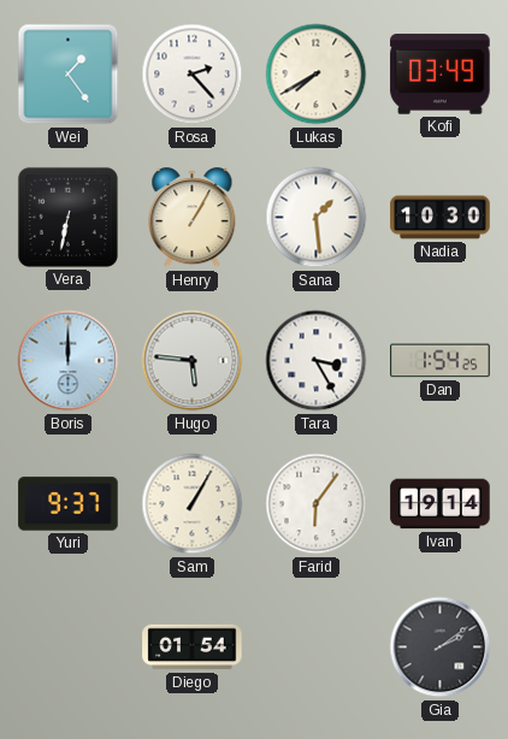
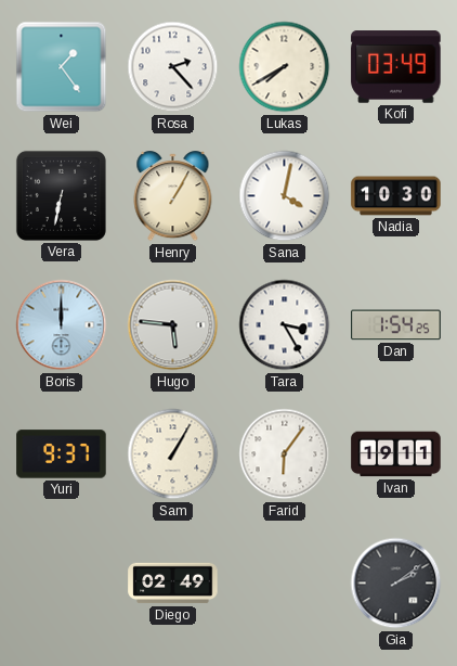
Sana: 1:29 -> 4:02 (285, 196)
Ivan: 19:14 -> 19:11 (396, 454)
Diego: 01:54 -> 02:49 (173, 584)
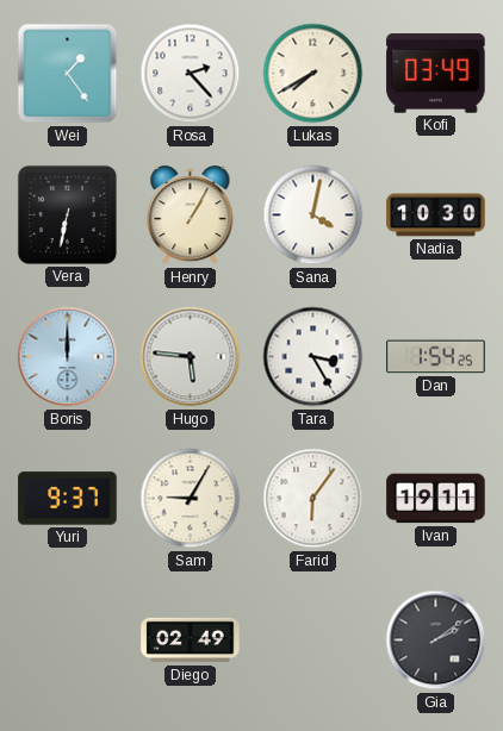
Sam: 1:05 -> 9:05 (191, 499)
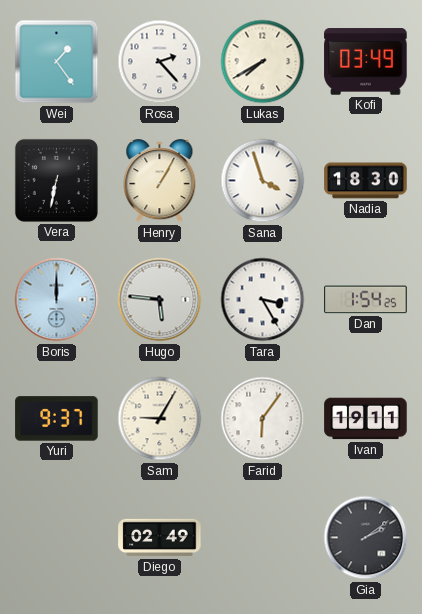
Sana: 4:02 -> 3:57 (263, 181)
Nadia: 10:30 -> 18:30 (366, 181)
